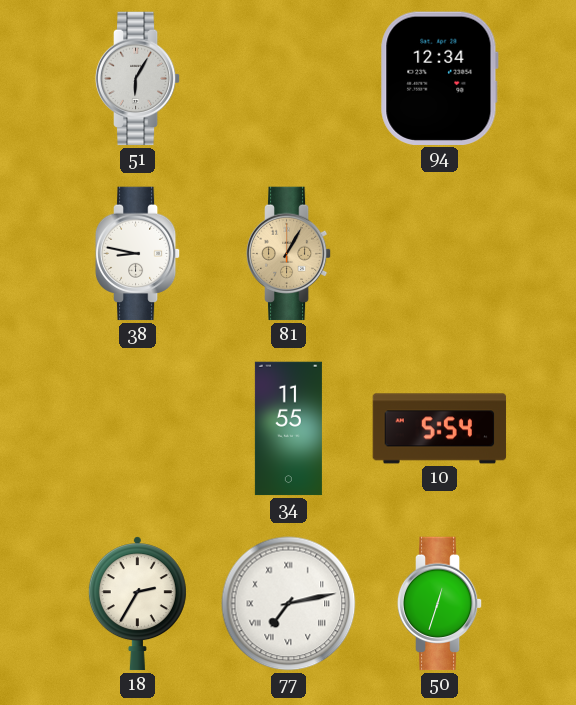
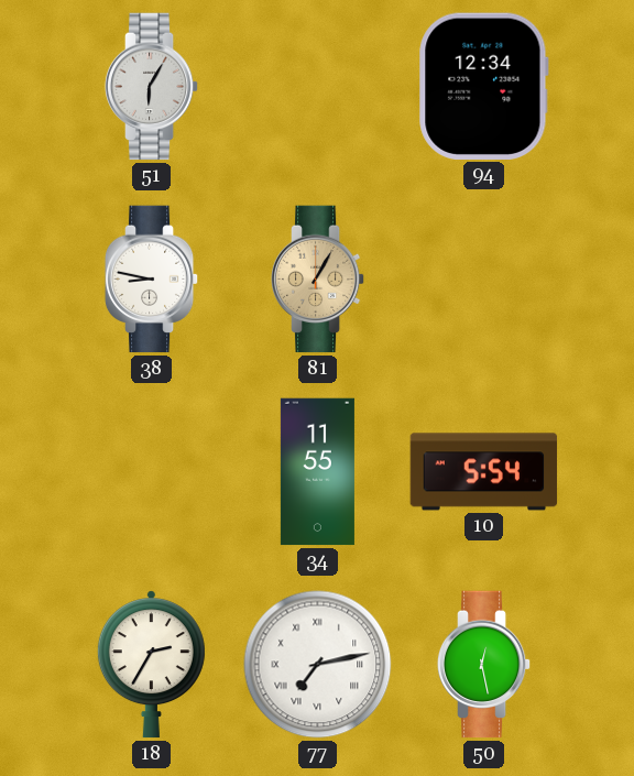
50: 12:33 -> 12:28 (484, 665)
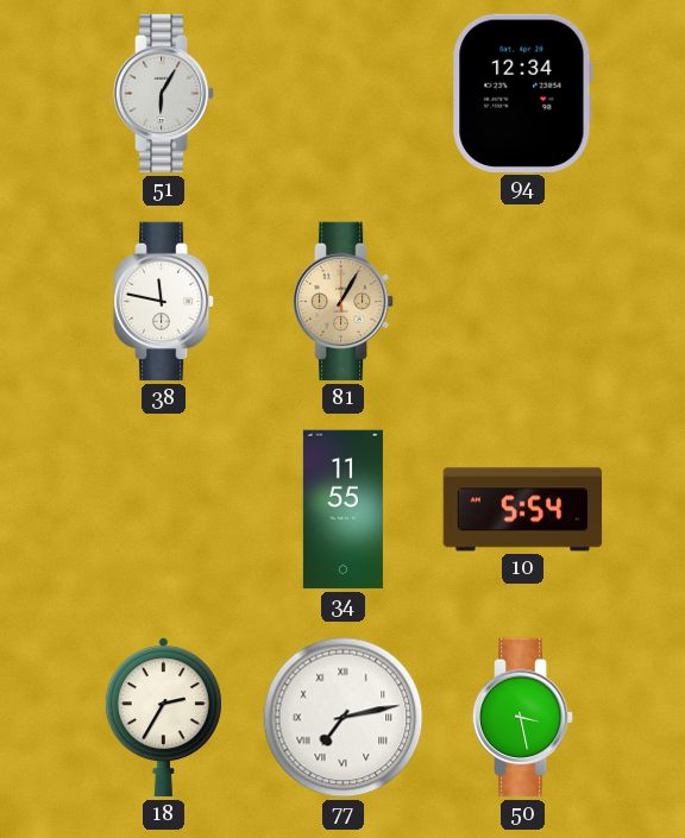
38: 8:47 -> 11:47 (164, 302)
50: 12:28 -> 3:28 (523, 718)
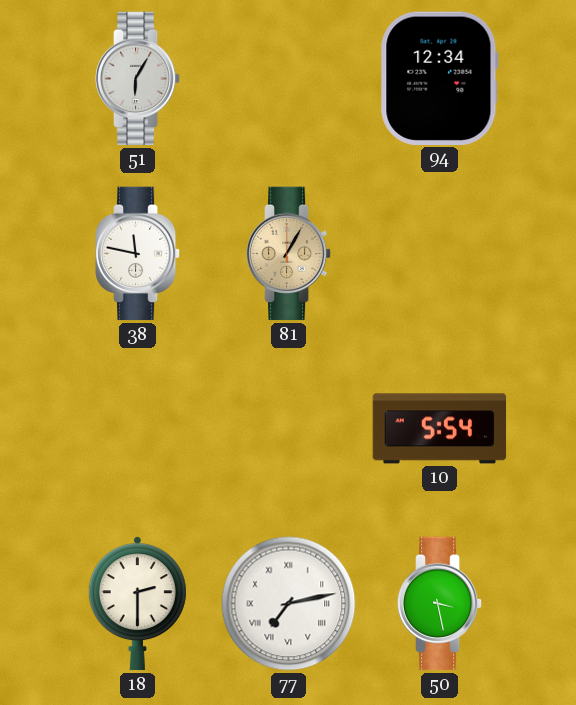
34: 11:55 -> none (342, 510)
18: 2:35 -> 2:30 (137, 604)
